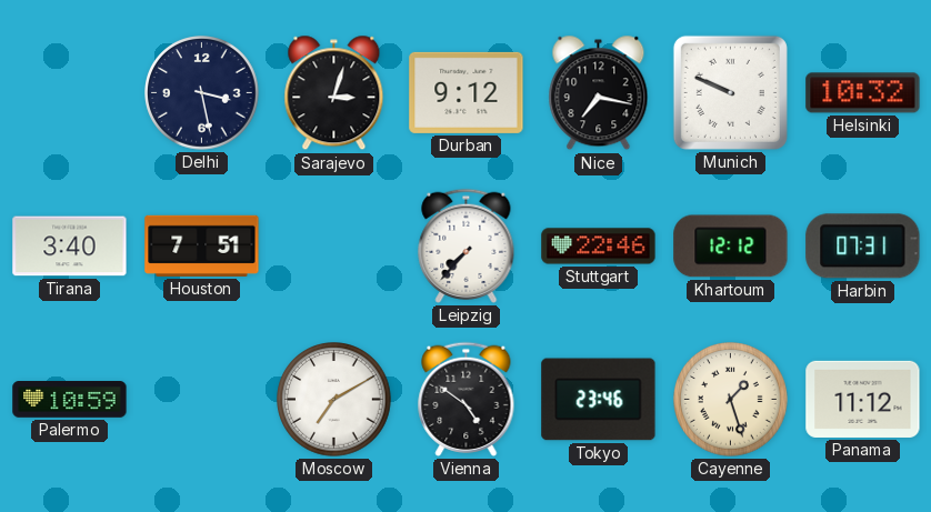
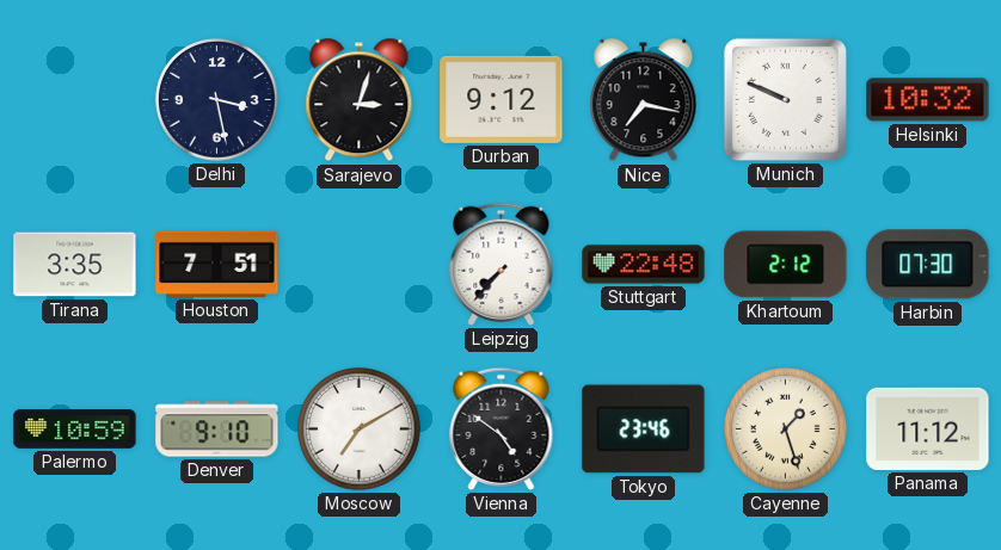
Tirana: 3:40 -> 3:35 (75, 265)
Stuttgart: 22:46 -> 22:48 (644, 265)
Khartoum: 12:12 -> 2:12 (786, 265)
Harbin: 07:31 -> 07:30 (928, 265)
Denver: none -> 9:10 (217, 430)
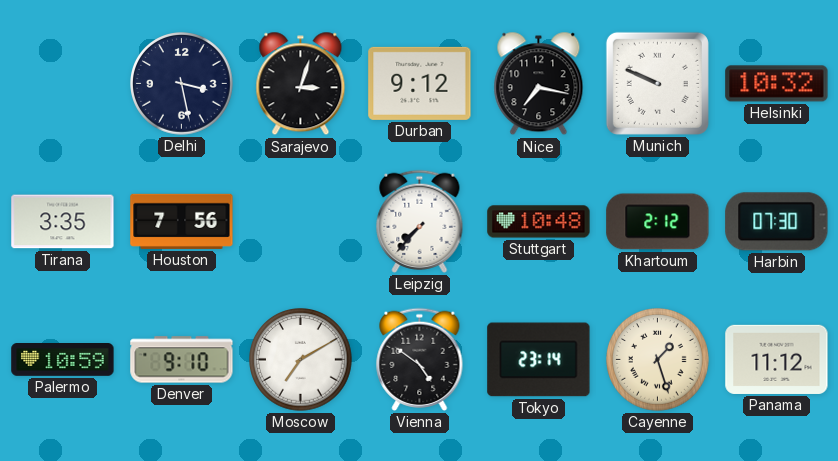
Houston: 7:51 -> 7:56 (182, 221)
Stuttgart: 22:48 -> 10:48 (539, 222)
Tokyo: 23:46 -> 23:14 (539, 360)
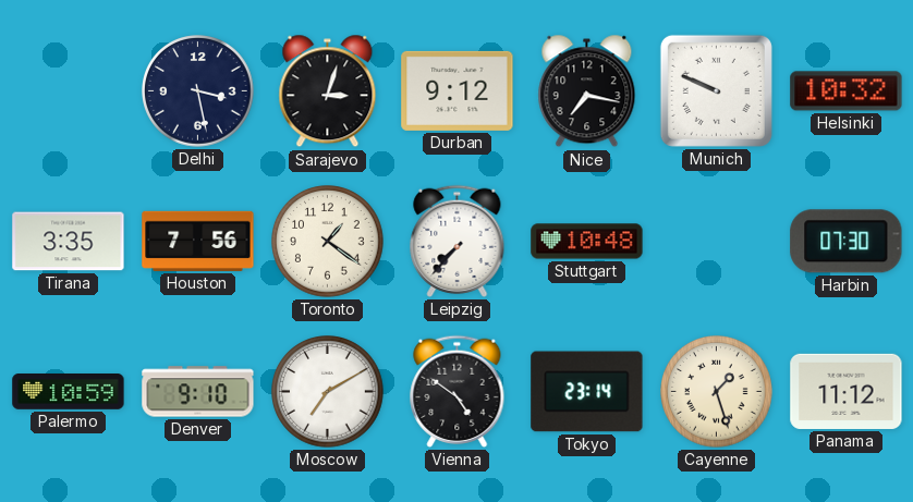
Toronto: none -> 1:21 (328, 242)
Khartoum: 2:12 -> none (658, 222)
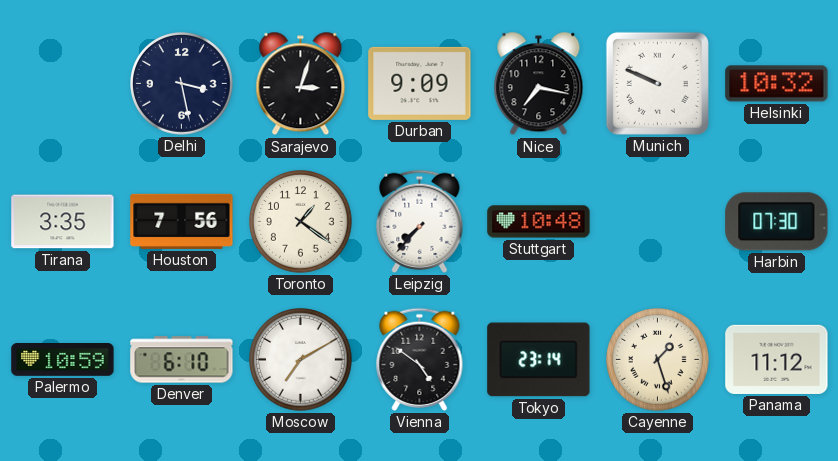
Durban: 9:12 -> 9:09 (420, 83)
Denver: 9:10 -> 6:10 (182, 360)
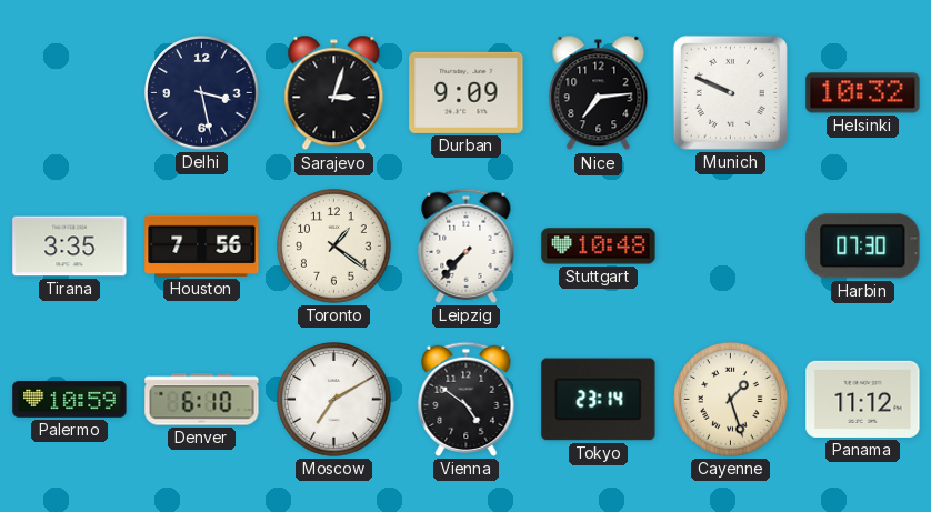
Nice: 7:17 -> 7:14 (599, 93)
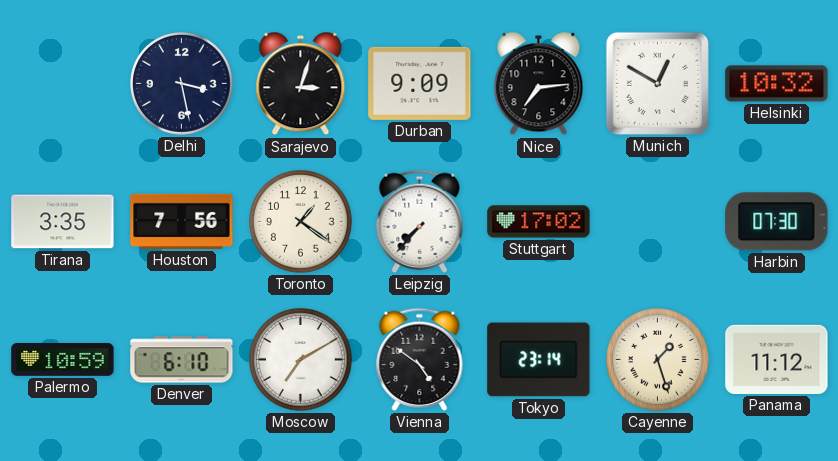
Munich: 9:49 -> 12:50 (657, 83)
Stuttgart: 10:48 -> 17:02 (539, 222)
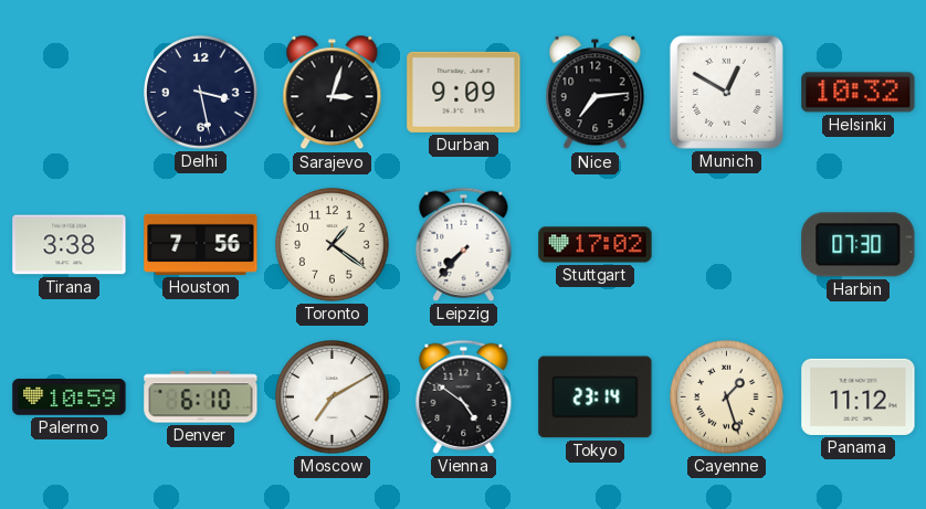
Tirana: 3:35 -> 3:38 (70, 245)
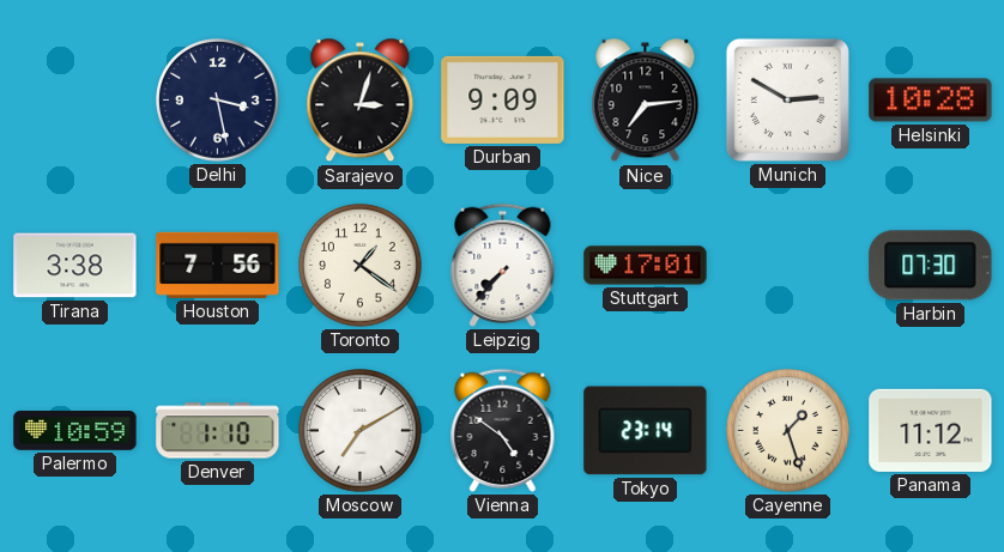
Munich: 12:50 -> 2:50 (787, 99)
Helsinki: 10:32 -> 10:28 (931, 101)
Stuttgart: 17:02 -> 17:01 (646, 266)
Denver: 6:10 -> 1:10 (218, 431)
